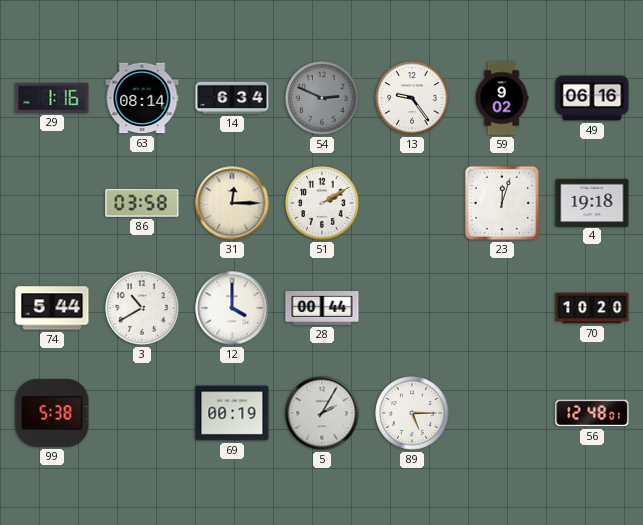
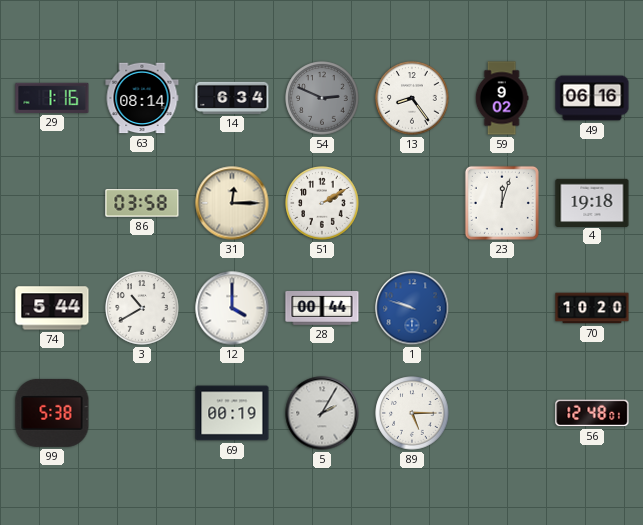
13: 9:24 -> 8:24 (412, 98)
1: none -> 9:48 (412, 308)
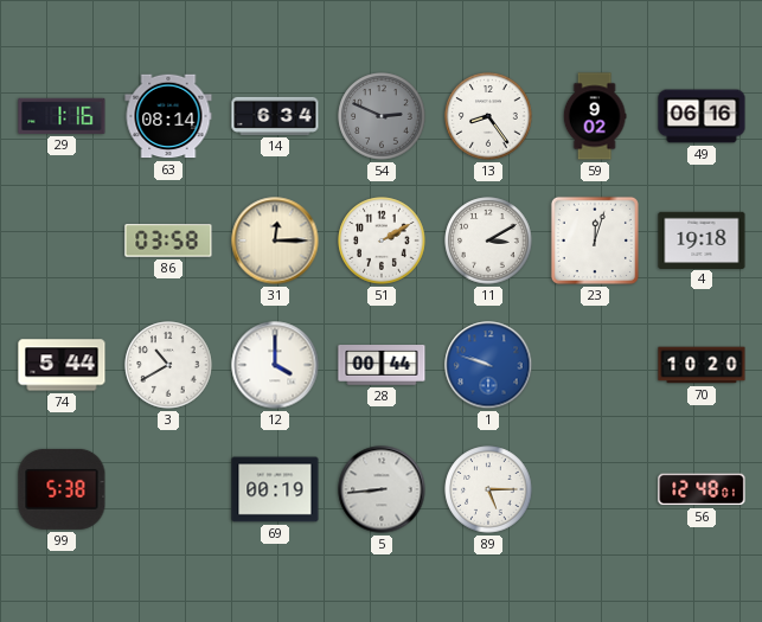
11: none -> 3:10 (488, 241)
5: 2:05 -> 8:44 (382, 489)
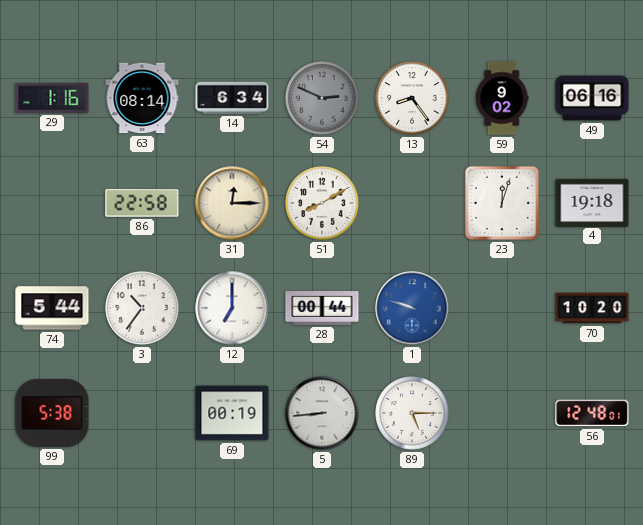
86: 03:58 -> 22:58 (142, 203)
51: 2:10 -> 8:10 (322, 203)
11: 3:10 -> none (488, 241)
3: 10:40 -> 10:36 (142, 308)
12: 4:00 -> 7:00 (232, 308)
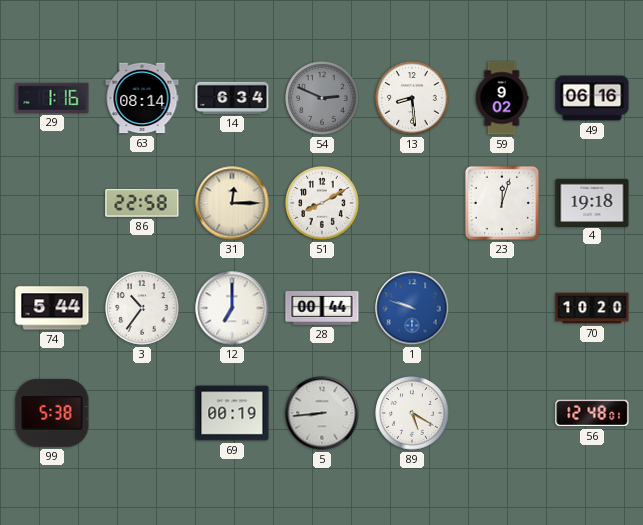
13: 8:24 -> 8:29 (412, 98)
89: 5:15 -> 5:20 (412, 413)
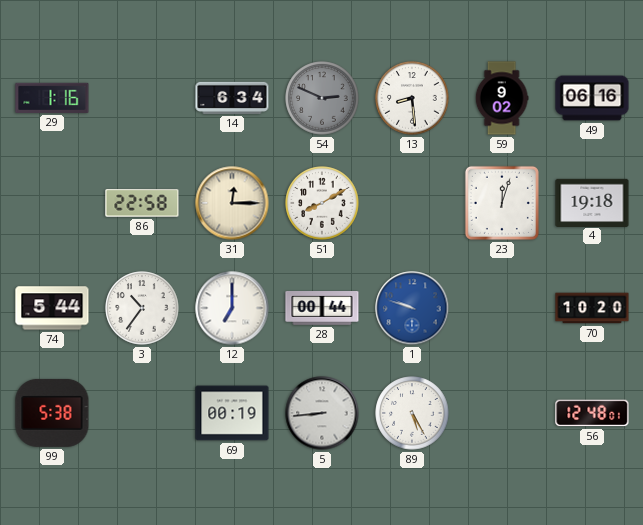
63: 08:14 -> none (142, 98)
89: 5:20 -> 5:25 (412, 413)
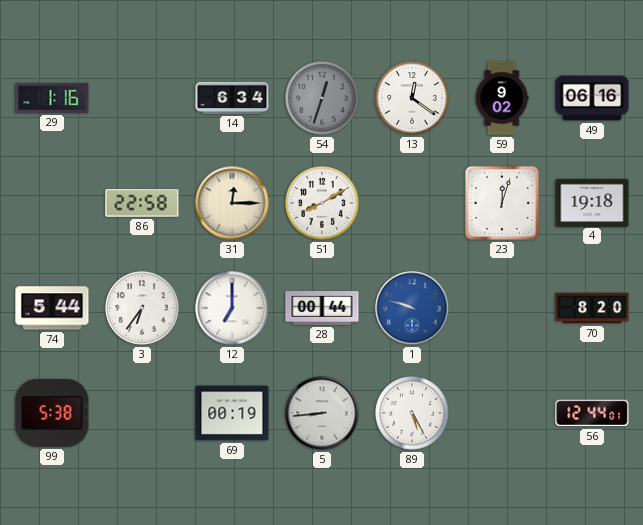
54: 2:49 -> 12:33 (322, 98)
13: 8:29 -> 12:21 (412, 98)
3: 10:36 -> 6:36 (142, 308)
70: 10:20 -> 8:20 (592, 308)
56: 12:48 -> 12:44 (592, 413)
